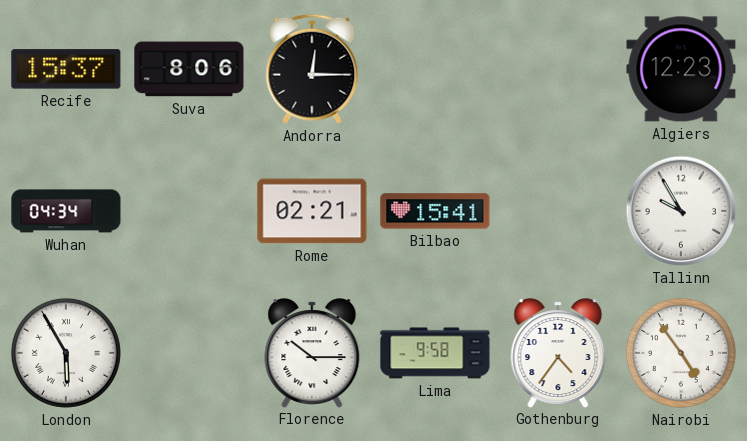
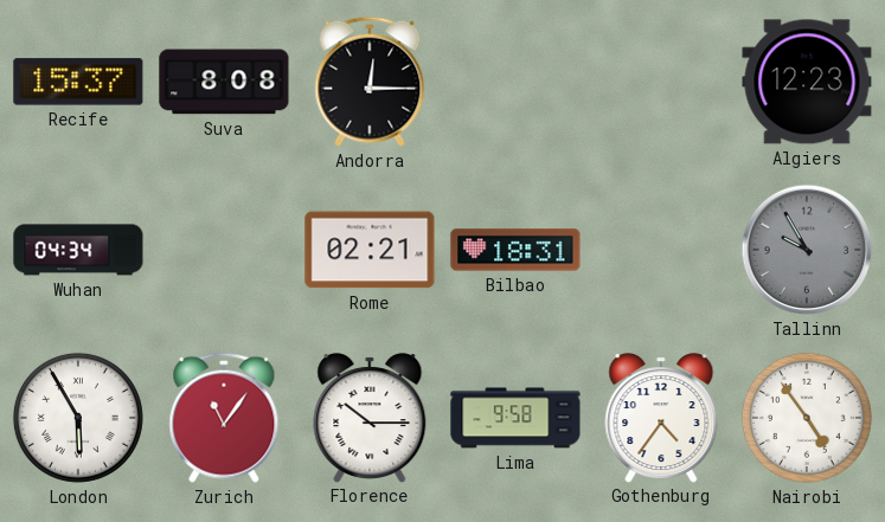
Suva: 8:06 -> 8:08 (224, 82)
Bilbao: 15:41 -> 18:31 (515, 250)
Tallinn dial: white -> grey (807, 250)
Zurich: none -> 11:06 (224, 418)
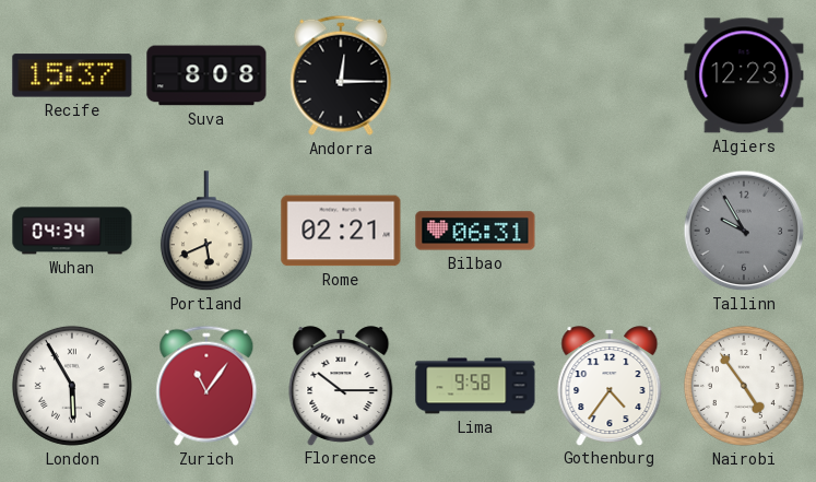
Portland: none -> 5:41 (206, 232)
Bilbao: 18:31 -> 06:31 (475, 231)
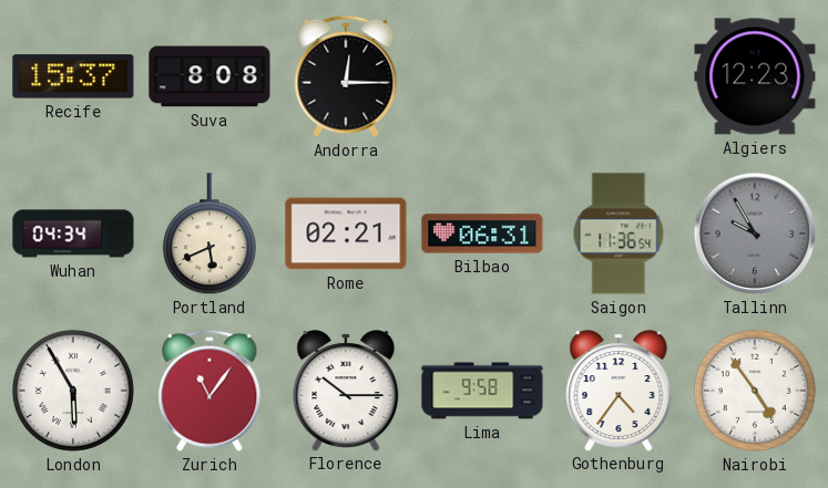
Saigon: none -> 11:36 (619, 233)
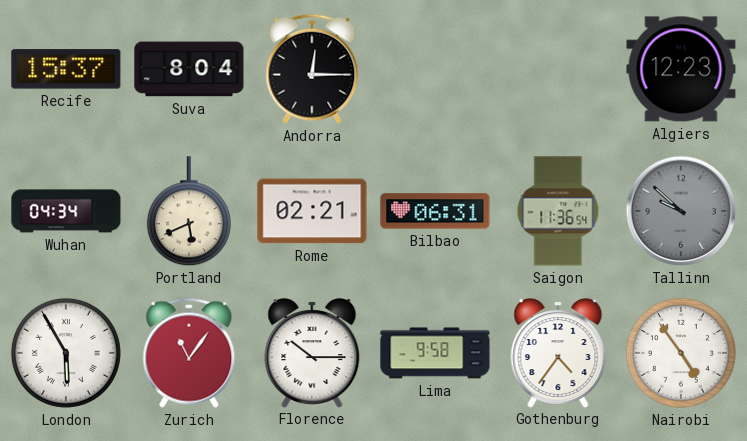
Suva: 8:08 -> 8:04 (189, 69)
Tallinn: 9:55 -> 9:52 (681, 211)
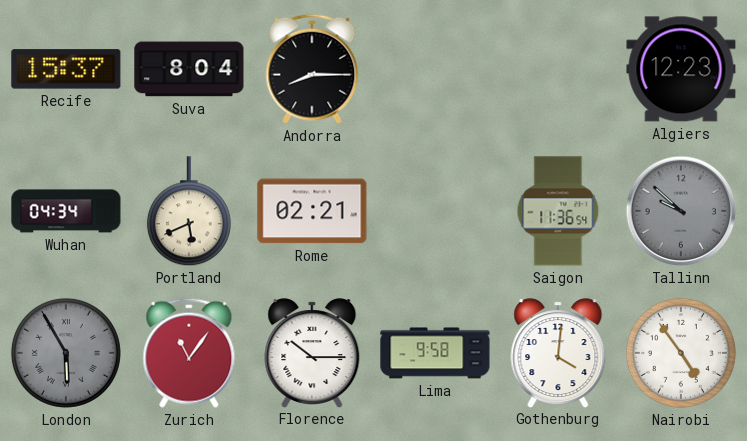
Andorra: 12:15 -> 8:15 (312, 69)
Bilbao: 06:31 -> none (435, 211)
London dial: white -> grey (66, 353)
Gothenburg: 4:36 -> 4:01 (558, 353)
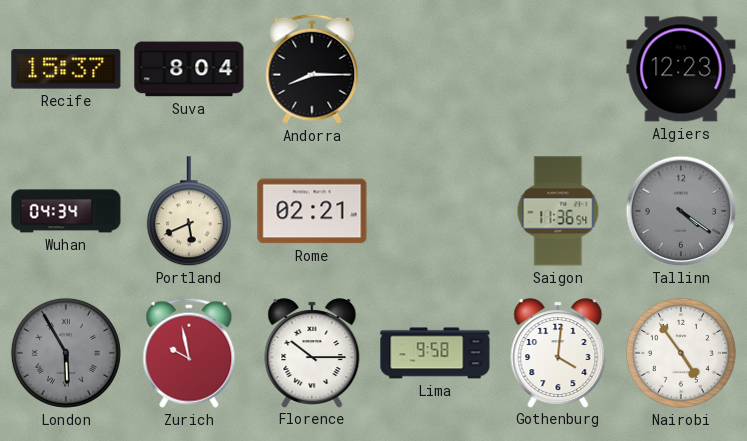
Tallinn: 9:52 -> 4:21 (681, 211)
Zurich: 11:06 -> 9:58 (189, 353)
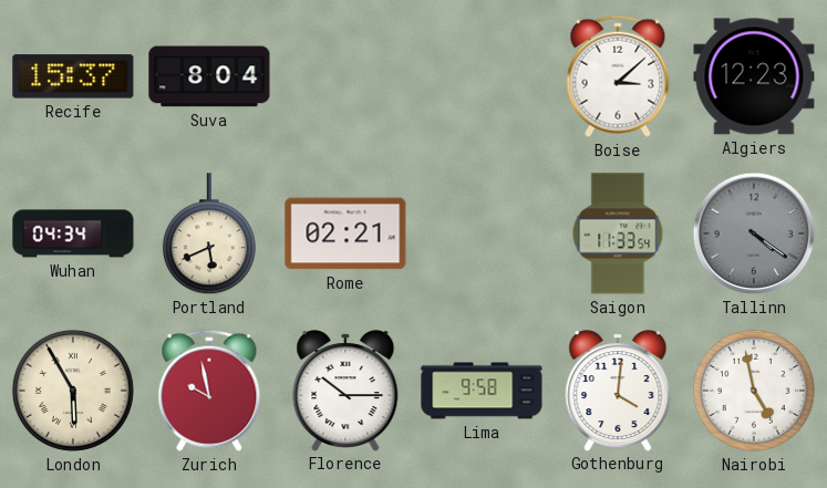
Andorra: 8:15 -> none (312, 69)
Boise: none -> 3:08 (618, 76)
Saigon: 11:36 -> 11:33 (618, 233)
London dial: grey -> cream (73, 391)
Nairobi: 4:54 -> 4:58 (754, 391)
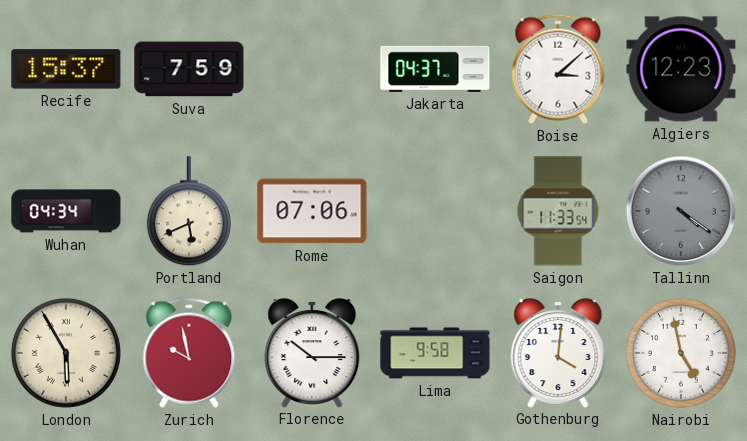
Suva: 8:04 -> 7:59 (189, 69)
Jakarta: none -> 04:37 (435, 69)
Rome: 02:21 -> 07:06 (312, 211)
